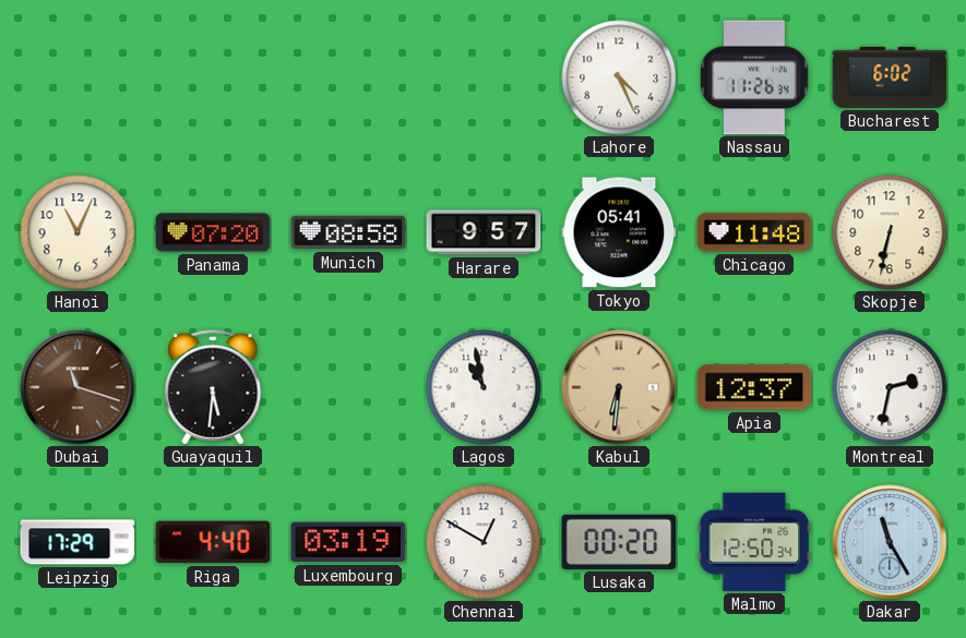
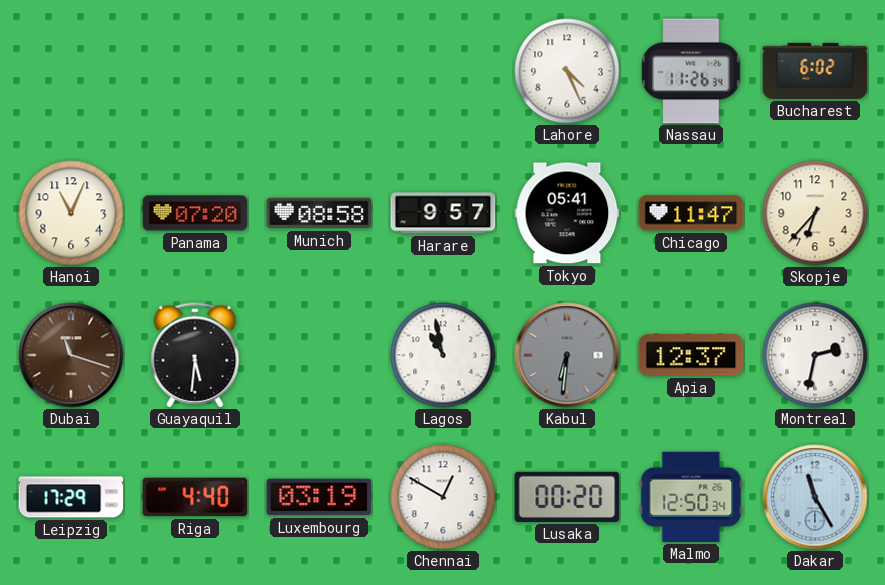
Chicago: 11:48 -> 11:47 (691, 213)
Skopje: 6:32 -> 6:37 (815, 213)
Kabul dial: champagne -> grey (567, 355)
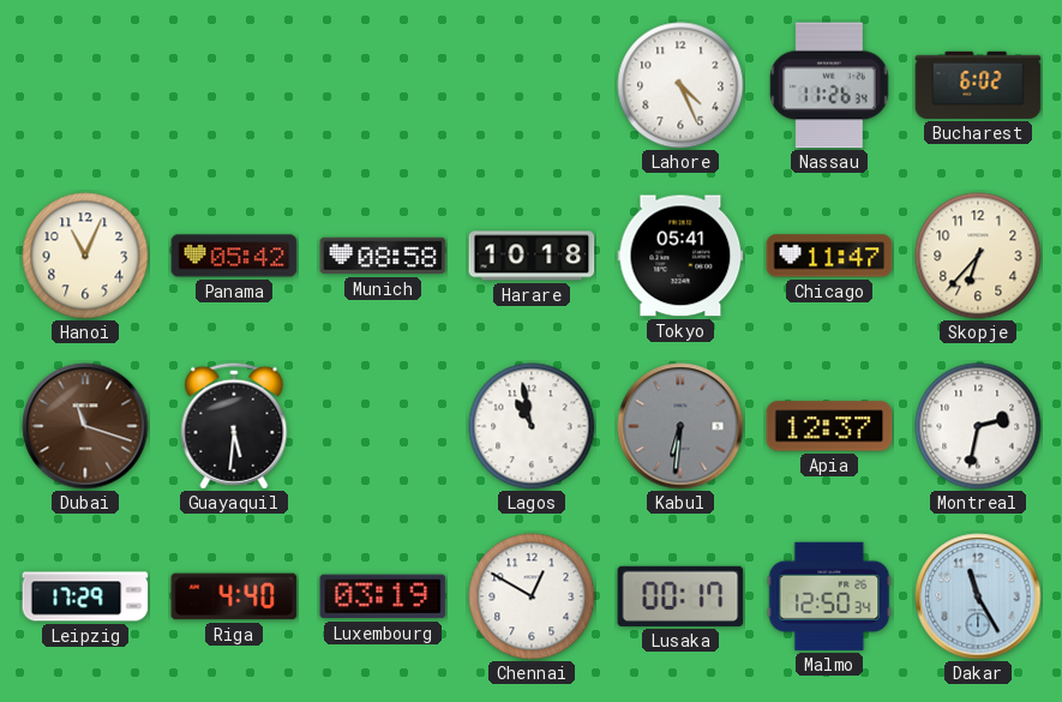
Panama: 07:20 -> 05:42 (234, 256)
Harare: 9:57 -> 10:18 (532, 256)
Lusaka: 00:20 -> 00:17 (680, 596)
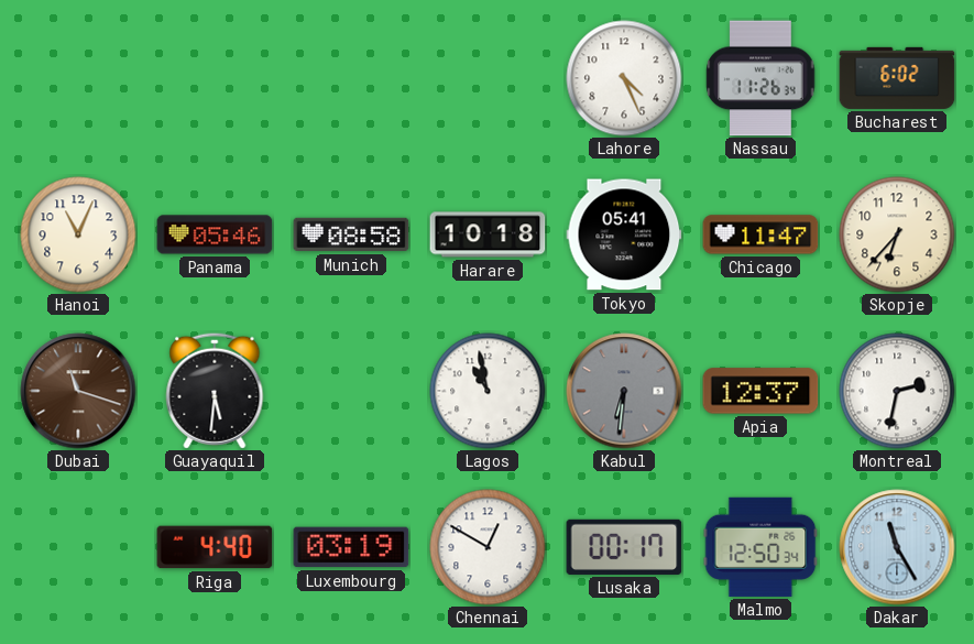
Panama: 05:42 -> 05:46 (215, 234)
Leipzig: 17:29 -> none (85, 596)
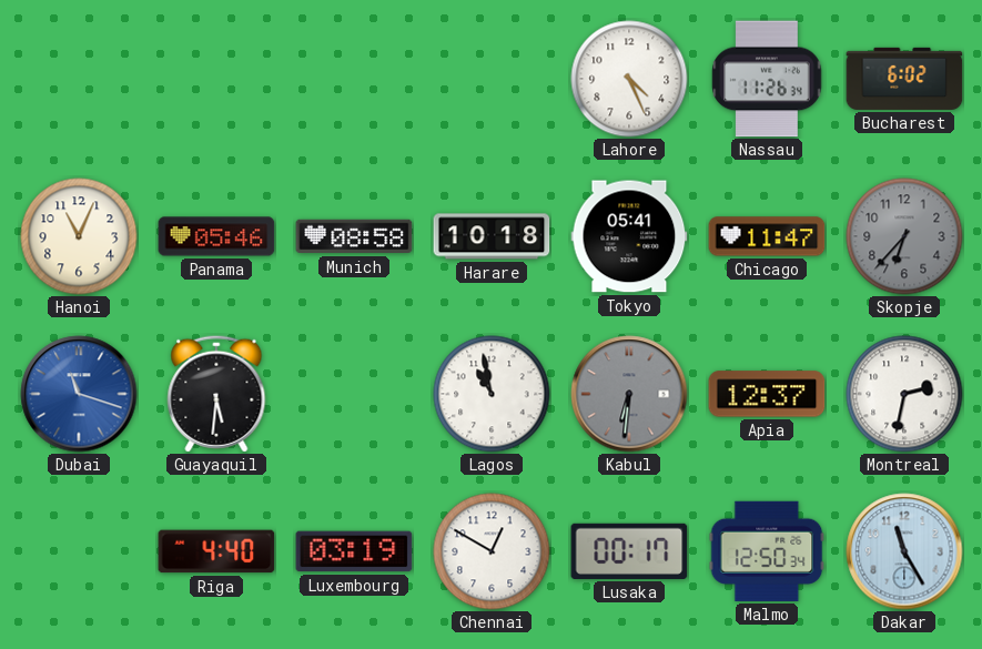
Skopje dial: cream -> grey (904, 236)
Dubai dial: brown -> blue (79, 394)
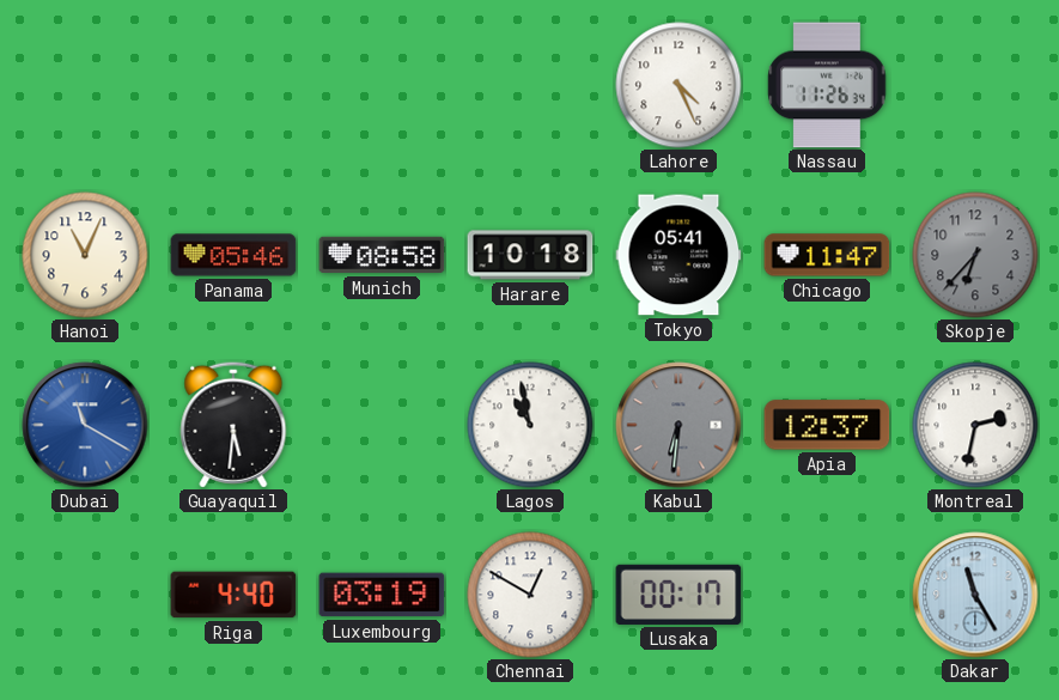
Bucharest: 6:02 -> none (904, 79)
Dubai: 11:18 -> 11:20 (85, 425)
Malmo: 12:50 -> none (767, 551)
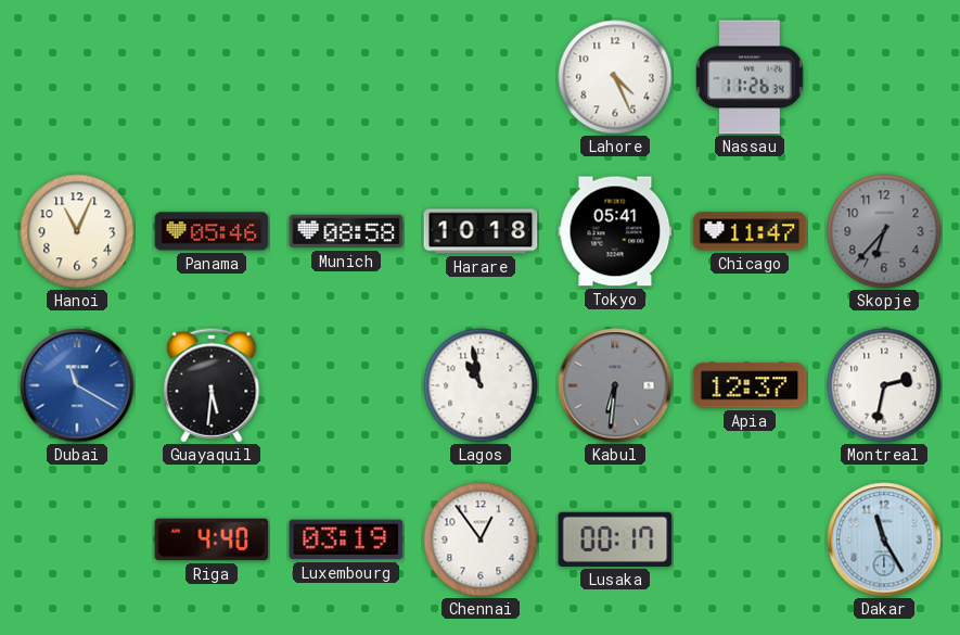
Chennai: 12:50 -> 12:54 (481, 539)
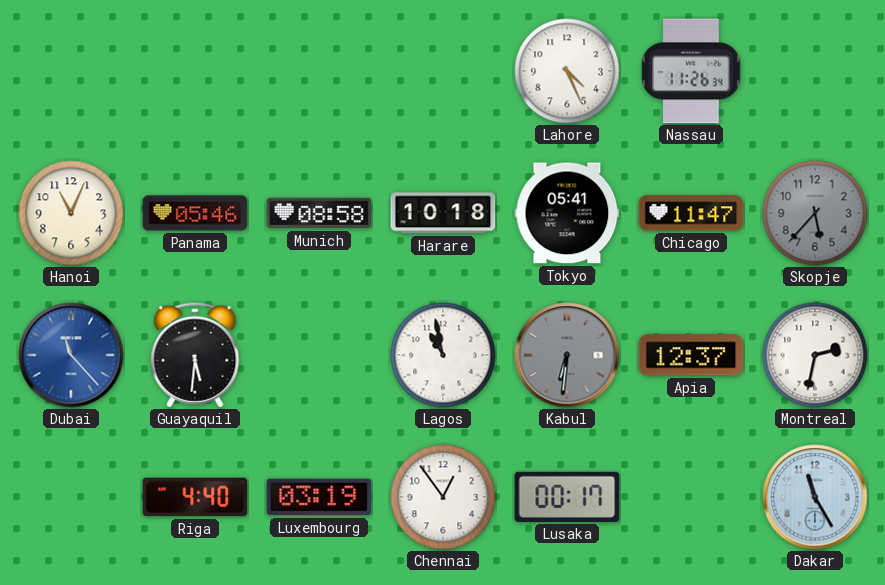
Skopje: 6:37 -> 5:37 (815, 213)
Dubai: 11:20 -> 11:23 (71, 355)
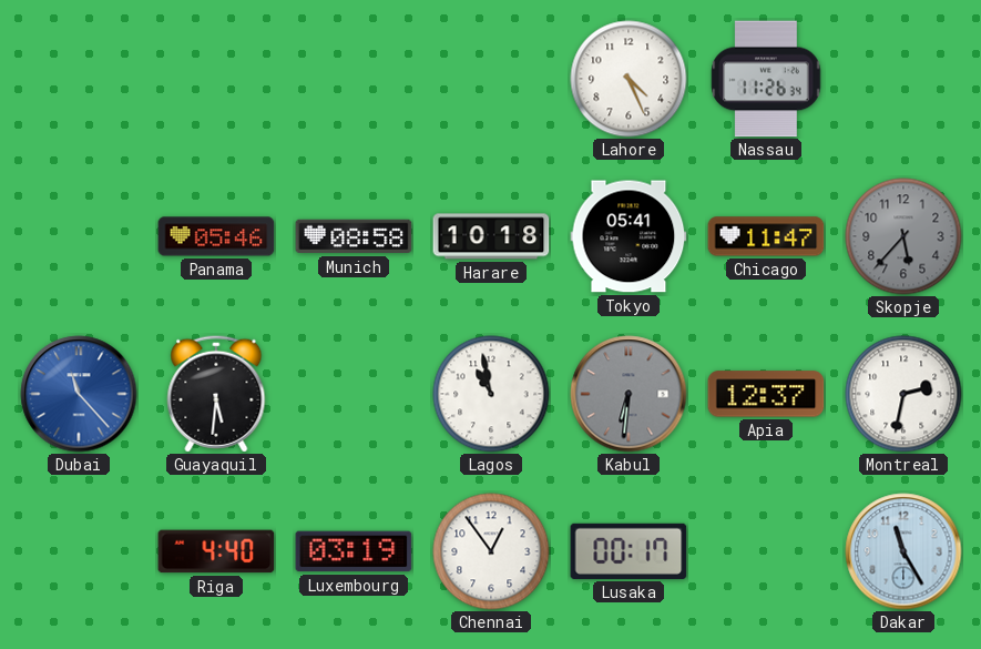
Hanoi: 11:04 -> none (71, 213)
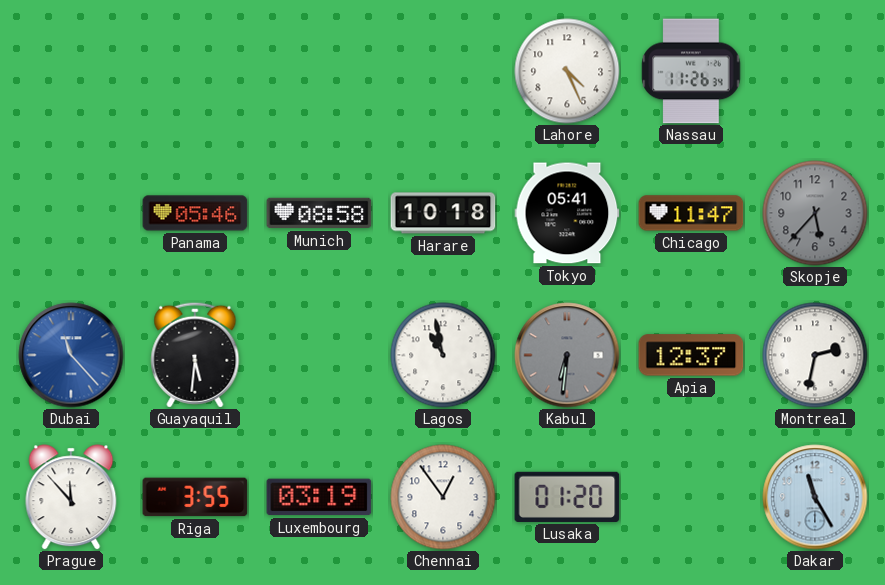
Prague: none -> 11:53 (71, 497)
Riga: 4:40 -> 3:55 (195, 497)
Lusaka: 00:17 -> 01:20 (567, 497)
